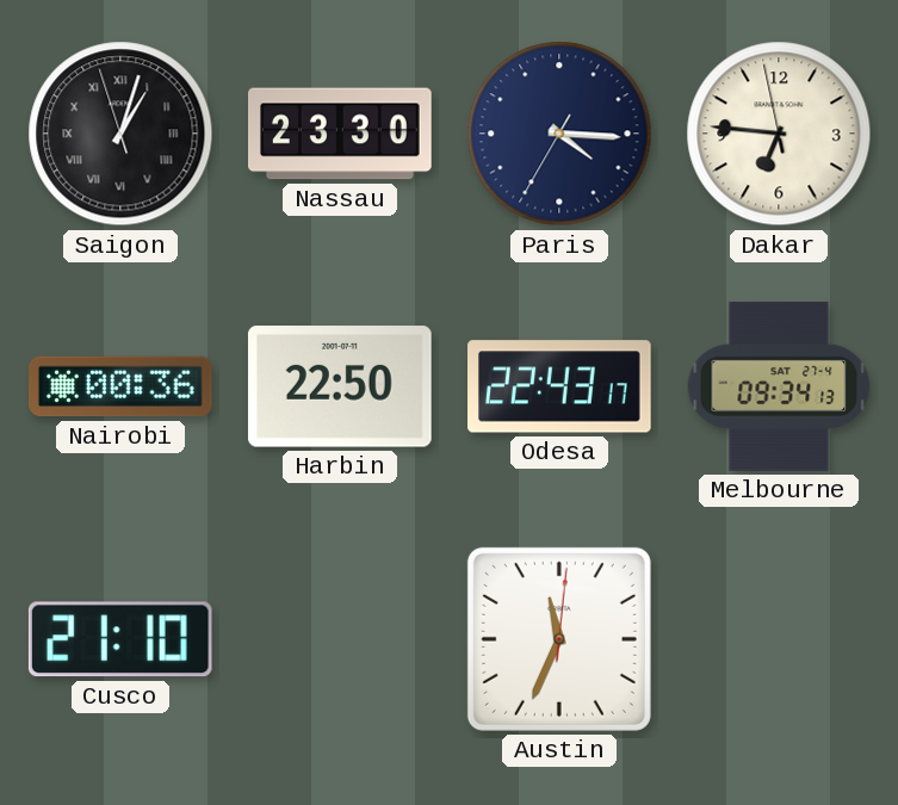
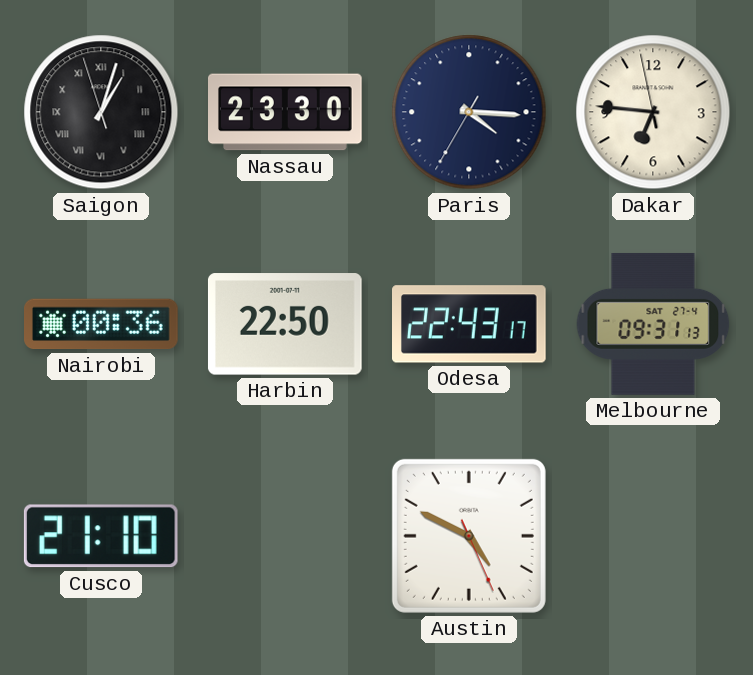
Melbourne: 09:34 -> 09:31 (653, 324)
Austin: 11:34 -> 4:49 (469, 536)
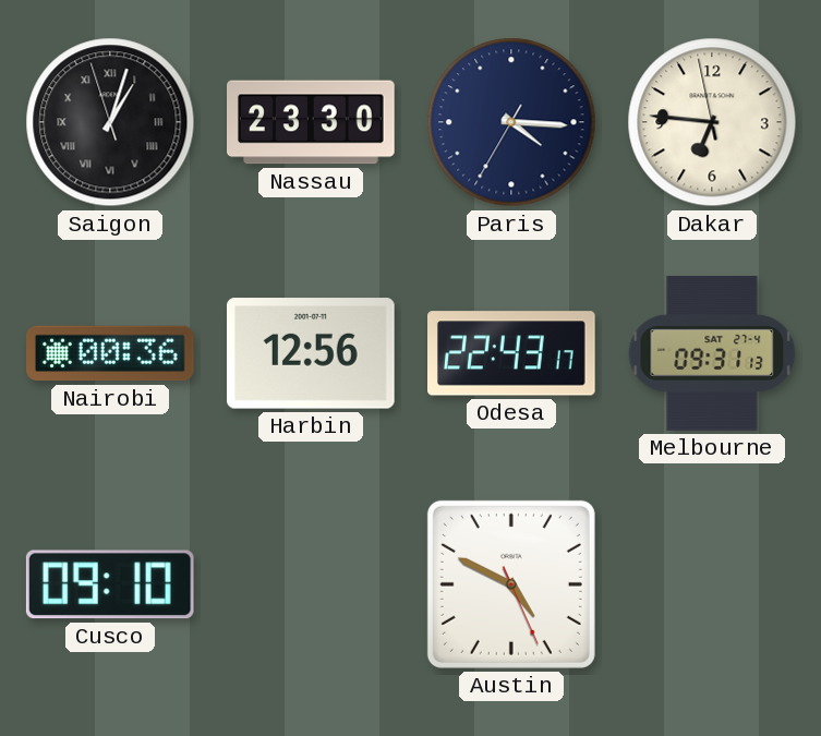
Harbin: 22:50 -> 12:56 (311, 353)
Cusco: 21:10 -> 09:10 (110, 584)
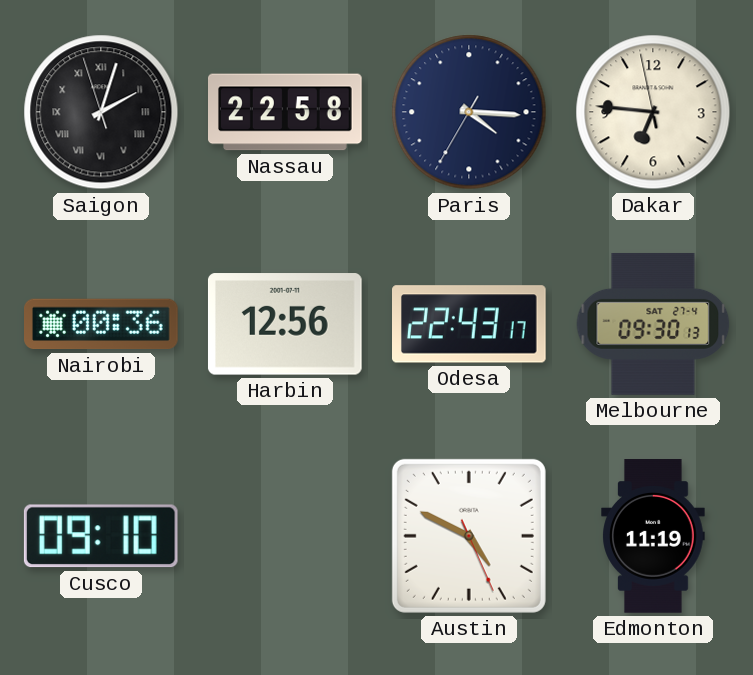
Saigon: 1:02 -> 2:02 (101, 112)
Nassau: 23:30 -> 22:58 (286, 112)
Melbourne: 09:31 -> 09:30 (653, 324)
Edmonton: none -> 11:19 (653, 536)
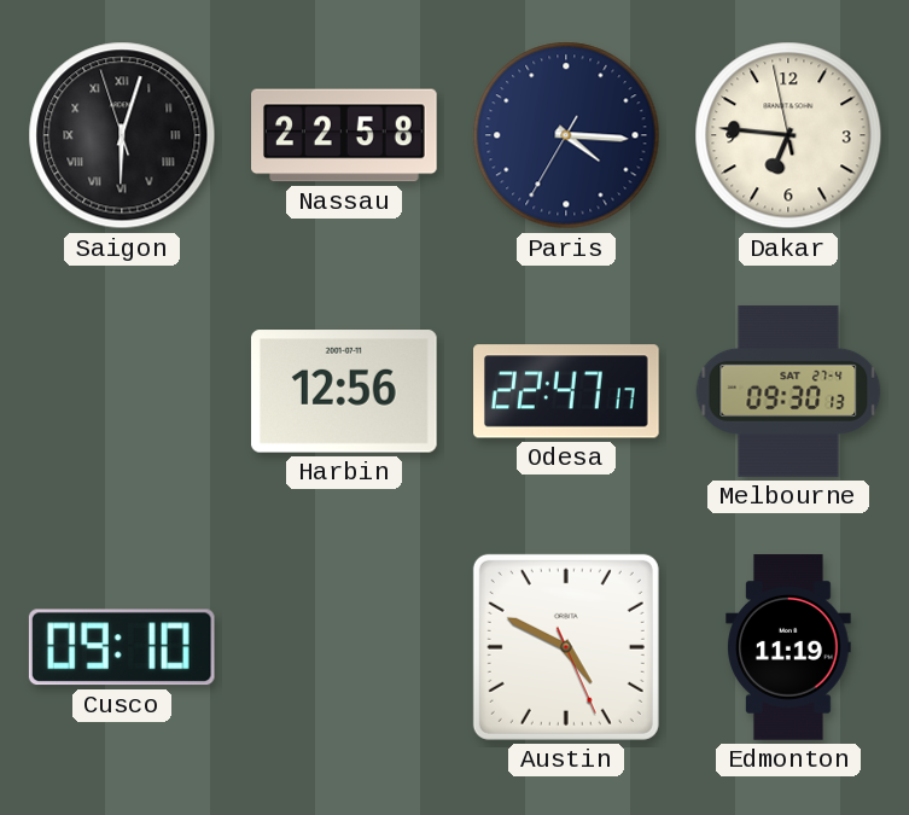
Saigon: 2:02 -> 6:02 (122, 135)
Nairobi: 00:36 -> none (102, 324)
Odesa: 22:43 -> 22:47 (567, 391)
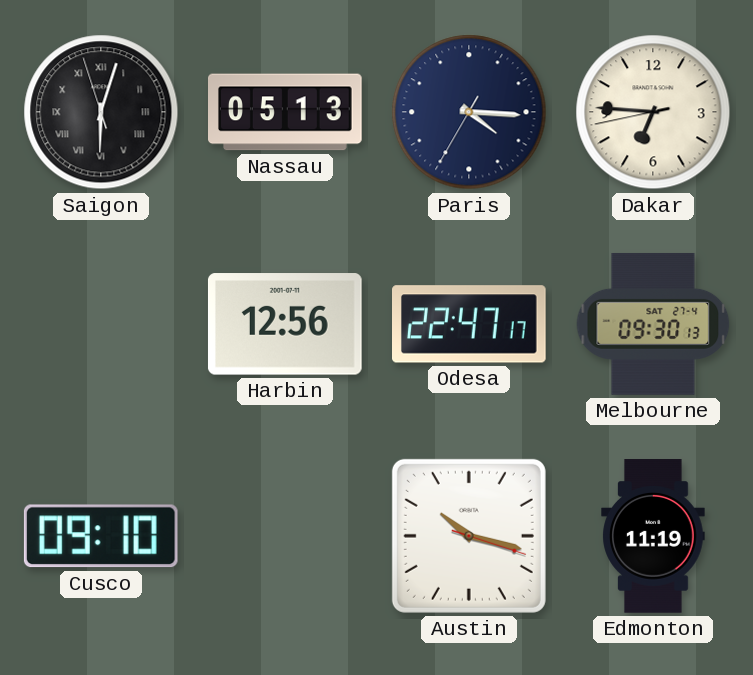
Nassau: 22:58 -> 05:13 (286, 112)
Dakar: 6:45:58 -> 6:45:43 (653, 112)
Austin: 4:49 -> 10:17 (469, 536)
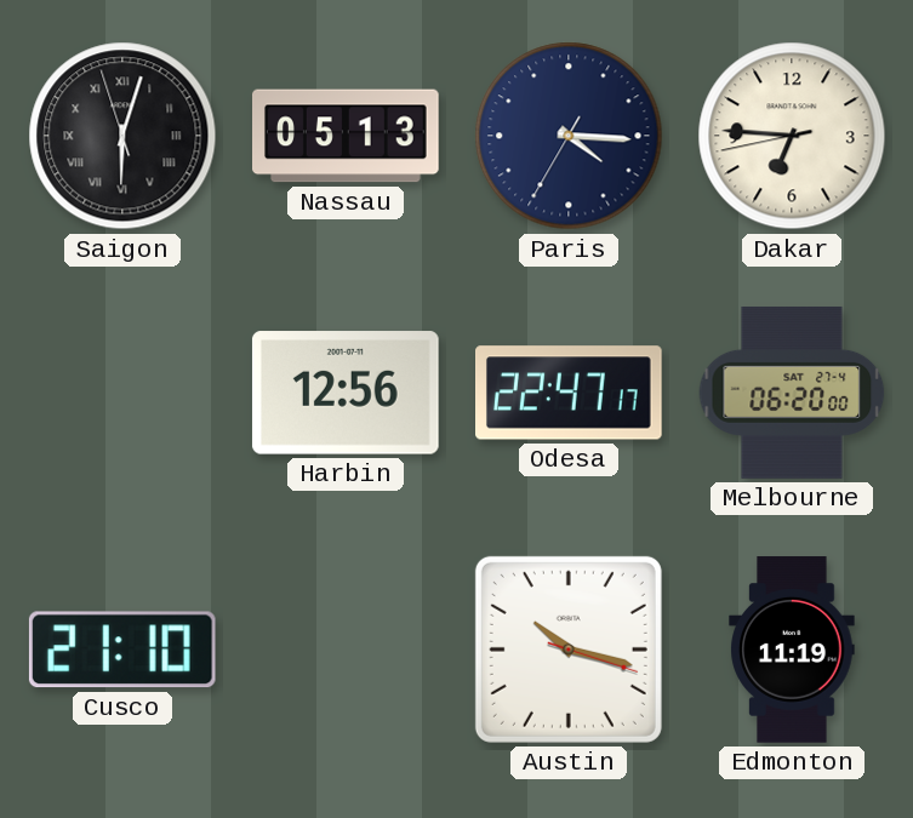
Melbourne: 09:30 -> 06:20 (792, 393)
Cusco: 09:10 -> 21:10 (122, 650)
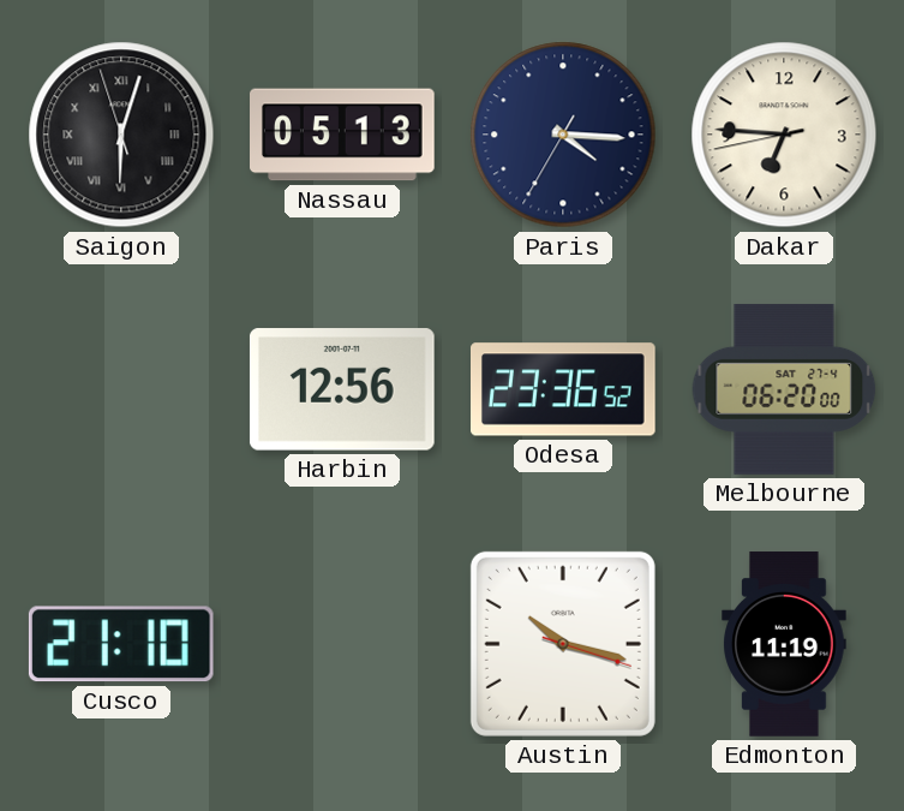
Odesa: 22:47 -> 23:36 (564, 389)
